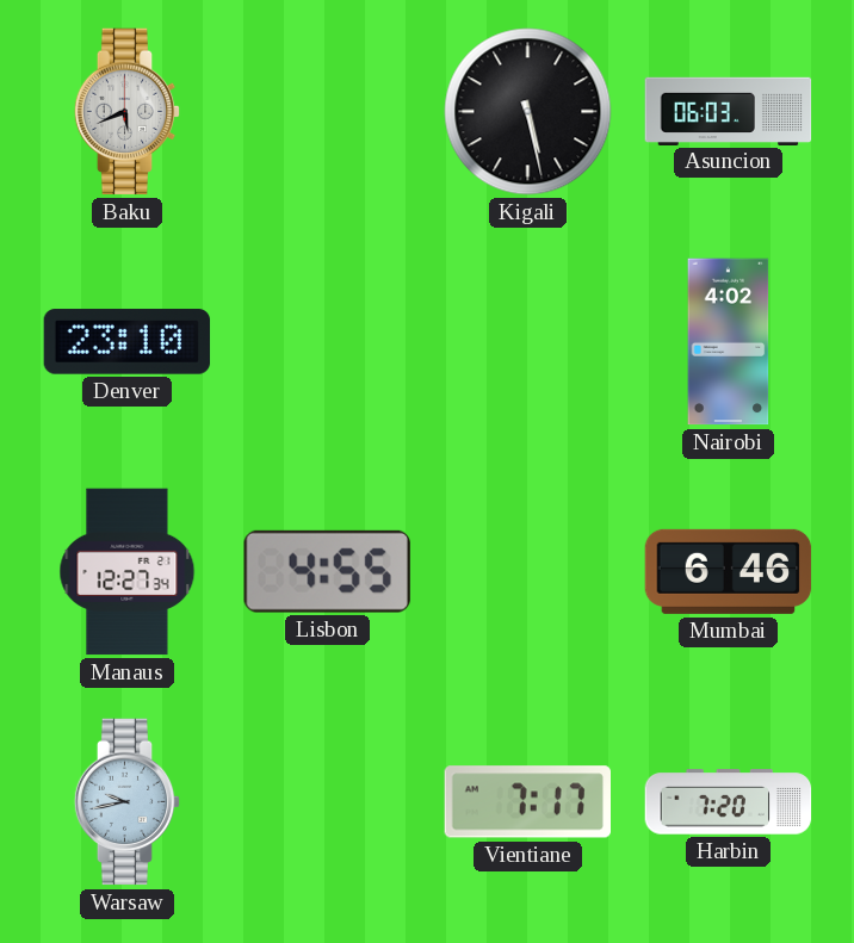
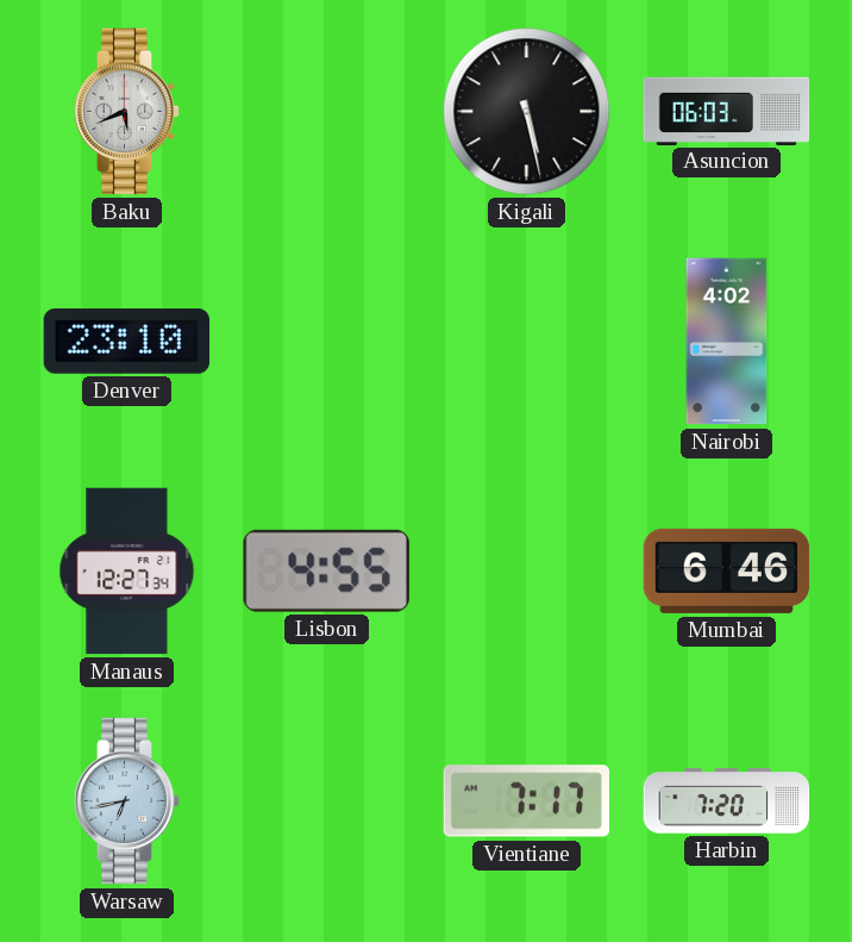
Warsaw: 9:43 -> 6:43 (127, 801)
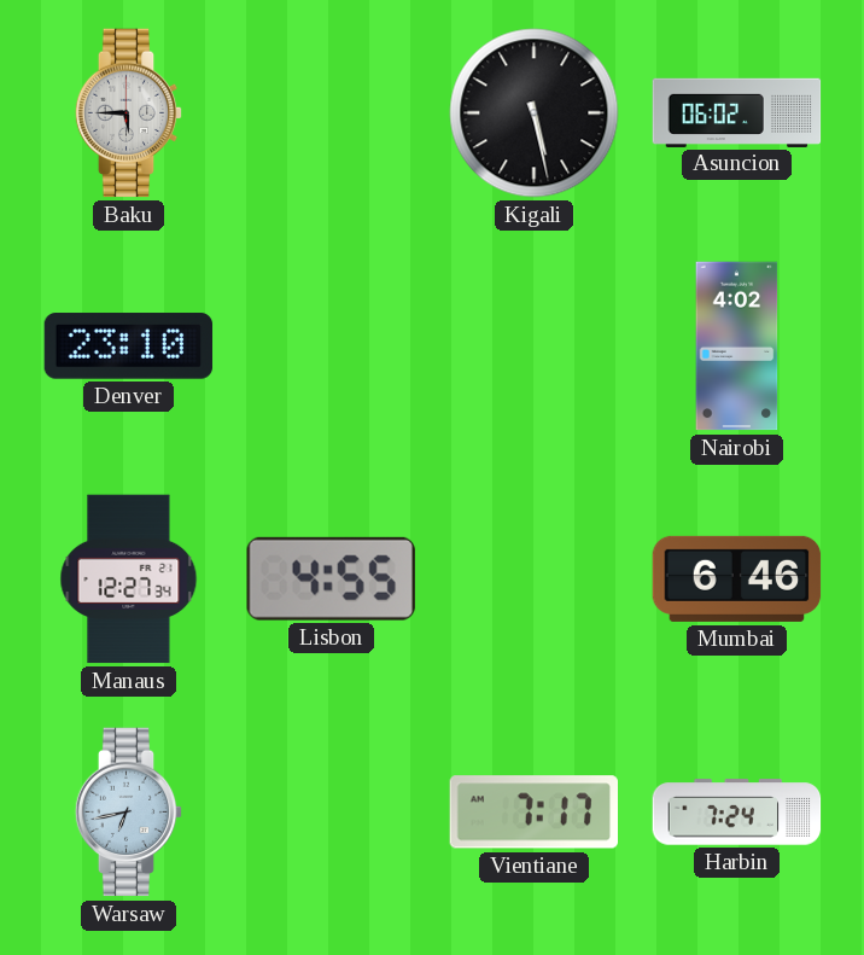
Baku: 5:41 -> 5:45 (129, 113)
Asuncion: 06:03 -> 06:02 (737, 112)
Harbin: 7:20 -> 7:24 (737, 813)
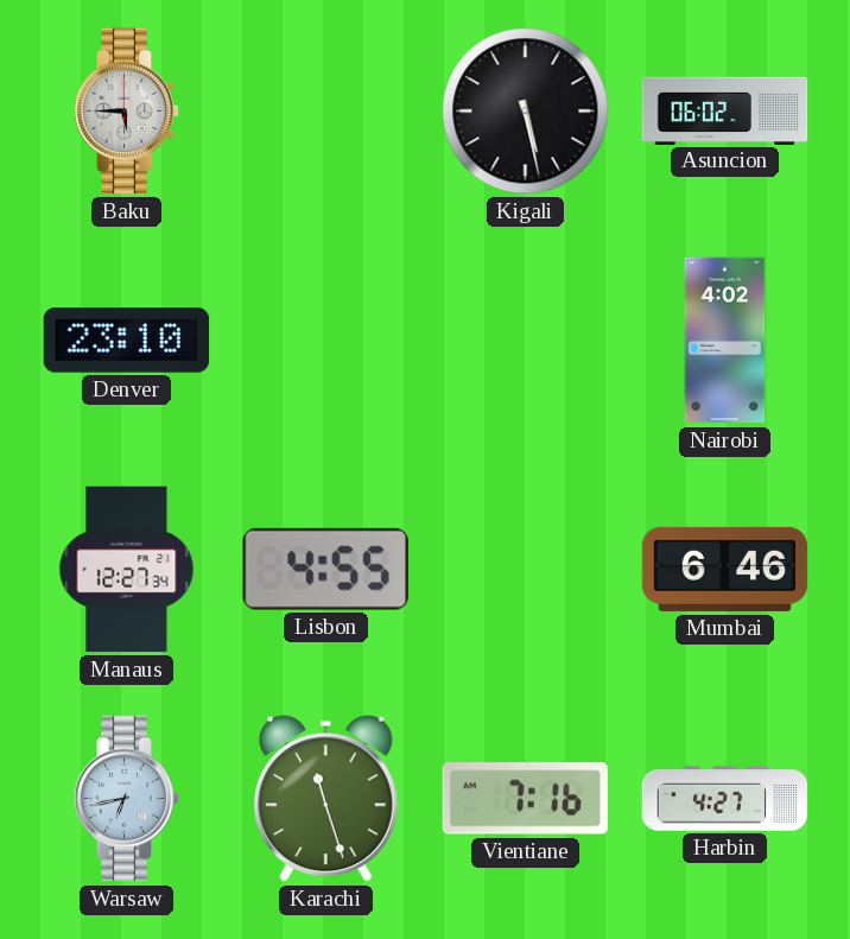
Karachi: none -> 11:27 (326, 799)
Vientiane: 7:17 -> 7:16 (525, 799)
Harbin: 7:24 -> 4:27 (725, 799)
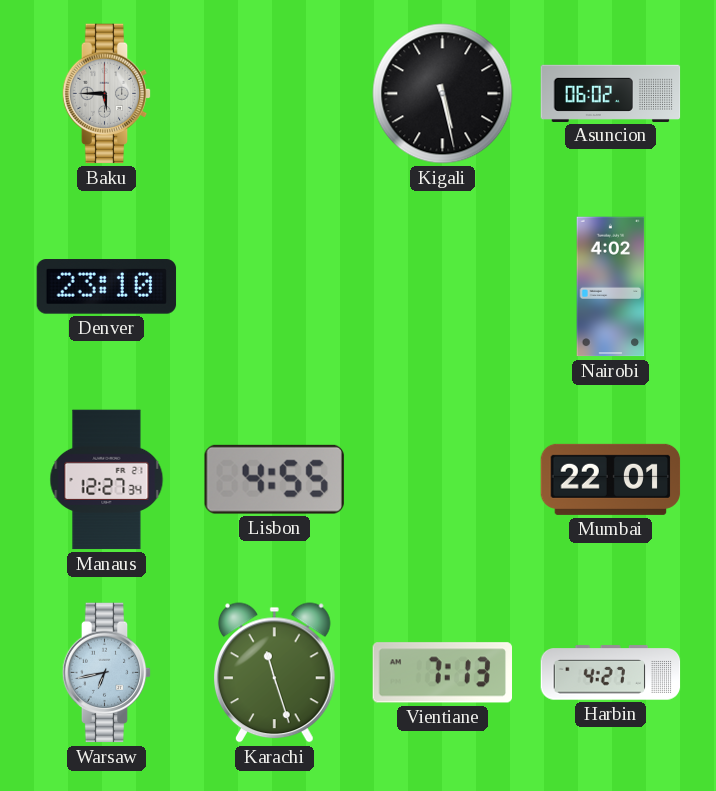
Mumbai: 6:46 -> 22:01 (611, 479)
Vientiane: 7:16 -> 7:13 (442, 673)
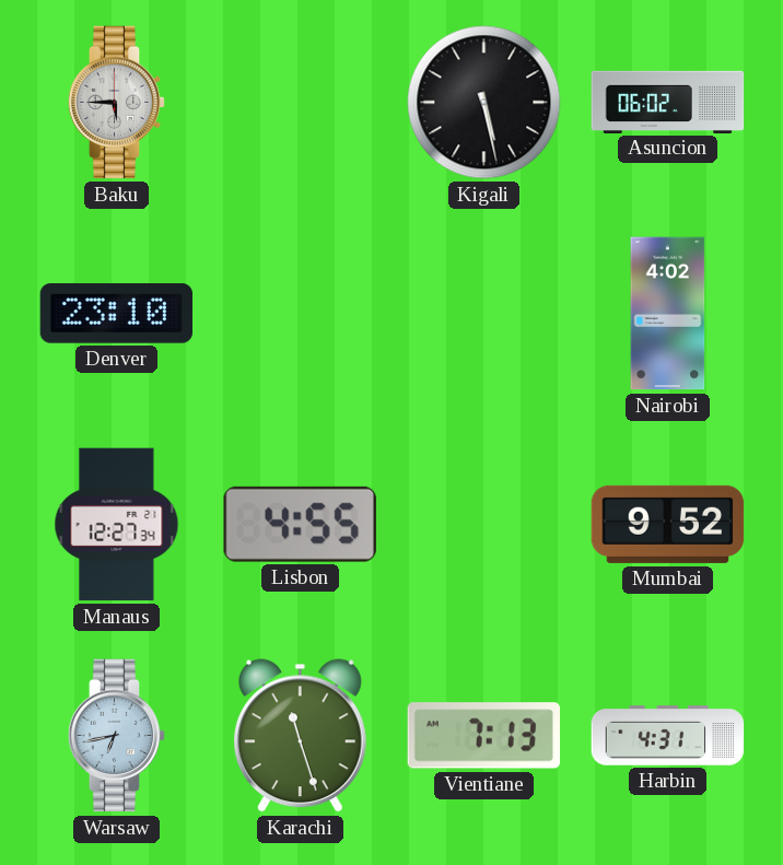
Mumbai: 22:01 -> 9:52 (668, 524)
Harbin: 4:27 -> 4:31 (668, 736)
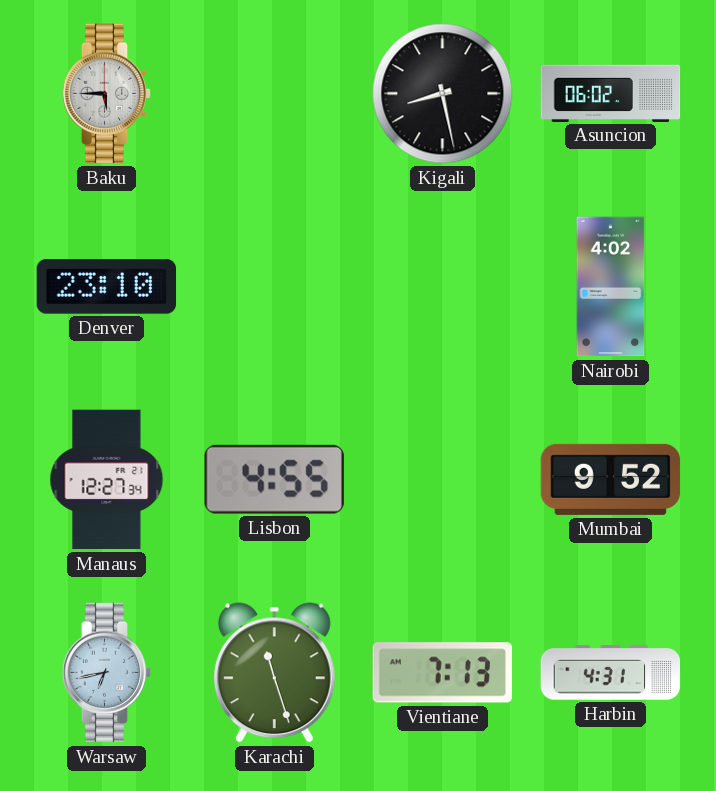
Kigali: 5:28 -> 8:28 (443, 94)
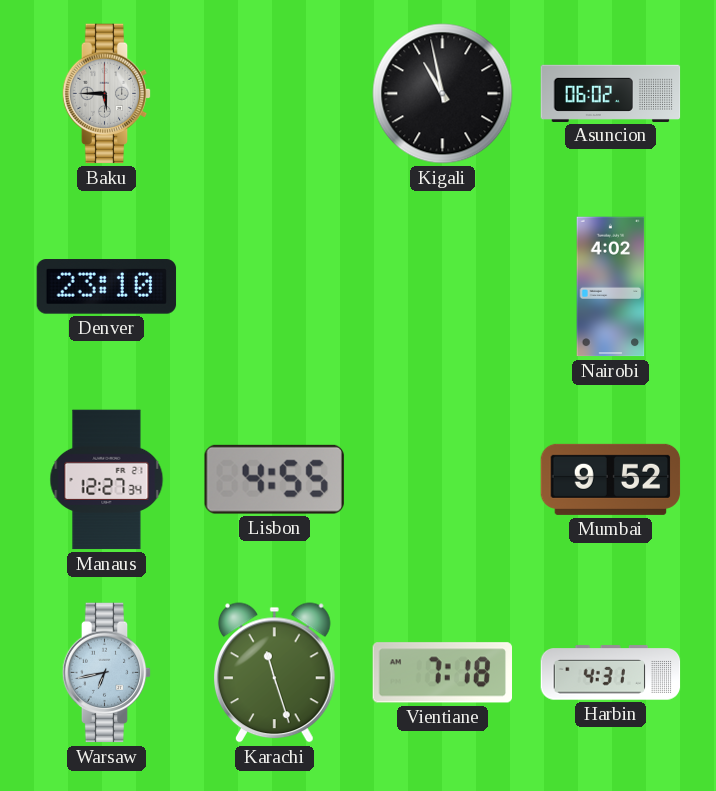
Kigali: 8:28 -> 10:58 (443, 94)
Vientiane: 7:13 -> 7:18 (442, 673)
